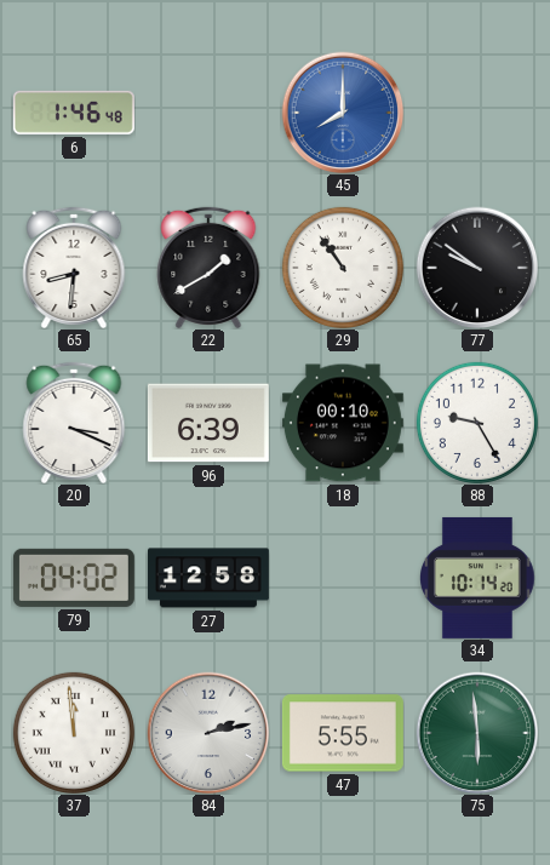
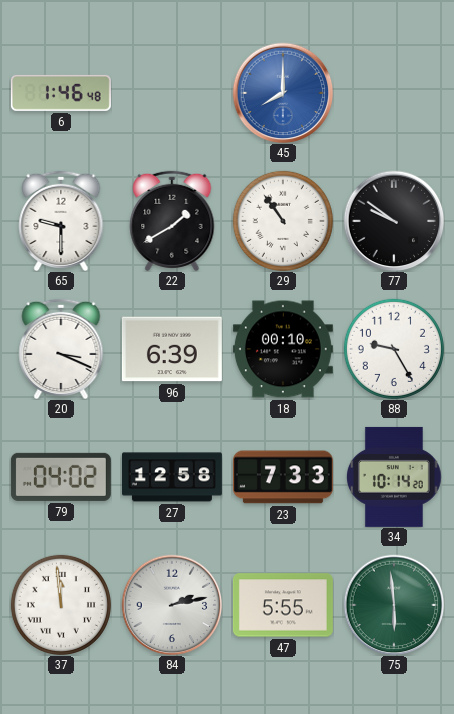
65: 8:31 -> 9:30 (61, 220)
23: none -> 7:33 (283, 477)
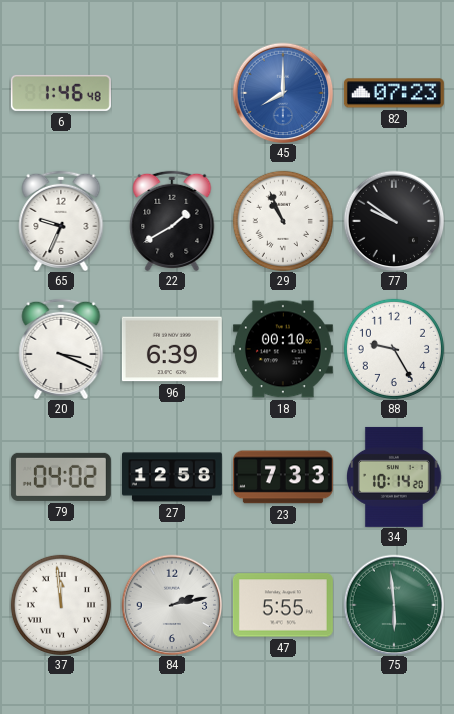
82: none -> 07:23 (394, 93)
65: 9:30 -> 9:34 (61, 220)
29: 10:54 -> 10:56 (283, 221)
